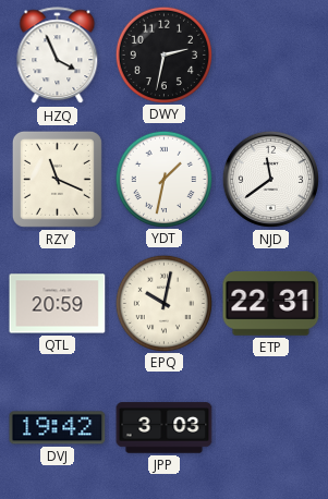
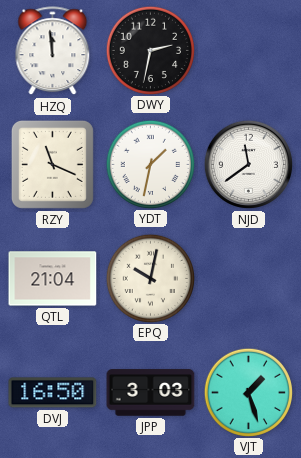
HZQ: 3:56 -> 11:59 (53, 51)
QTL: 20:59 -> 21:04 (53, 279)
ETP: 22:31 -> none (271, 304)
DVJ: 19:42 -> 16:50 (53, 393)
VJT: none -> 1:27 (248, 392)
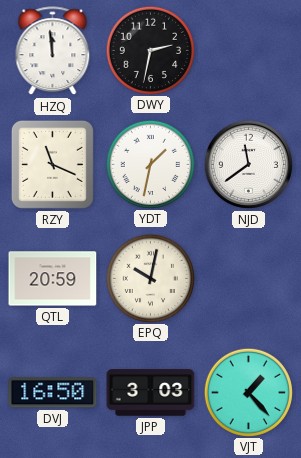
QTL: 21:04 -> 20:59 (53, 279)
VJT: 1:27 -> 1:23 (248, 392)
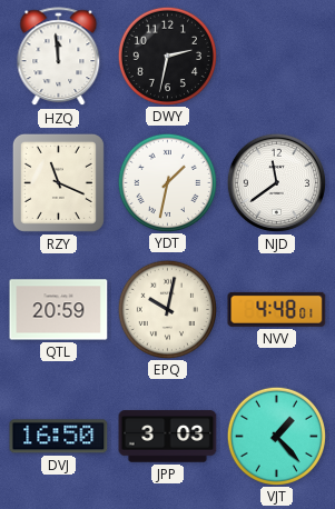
NVV: none -> 4:48 (277, 309)
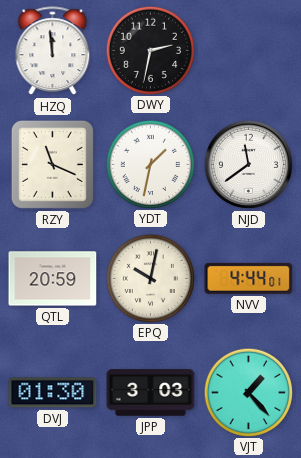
NVV: 4:48 -> 4:44 (249, 278)
DVJ: 16:50 -> 01:30 (53, 393)
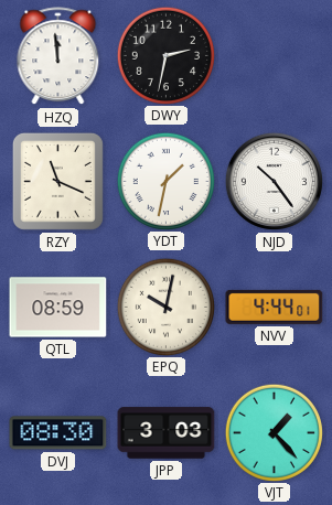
NJD: 11:39 -> 10:24 (274, 181)
QTL: 20:59 -> 08:59 (58, 308)
DVJ: 01:30 -> 08:30 (58, 433)
